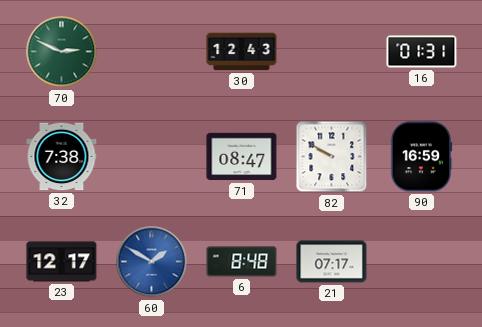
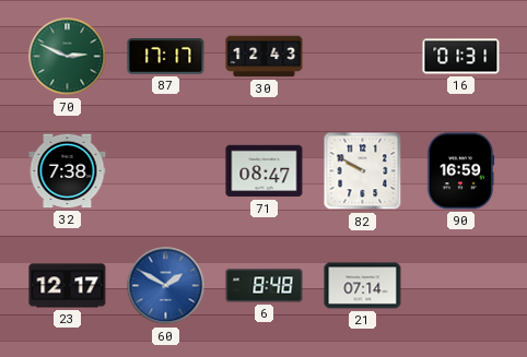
87: none -> 17:17 (166, 57)
21: 07:17 -> 07:14 (363, 286)
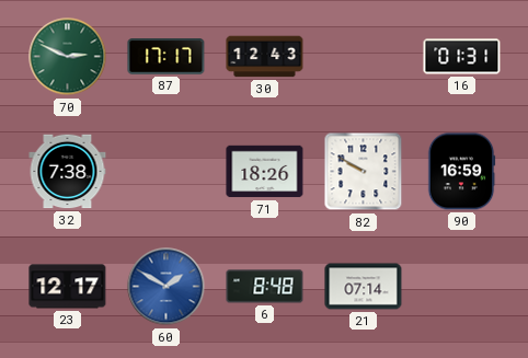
71: 08:47 -> 18:26 (265, 172)
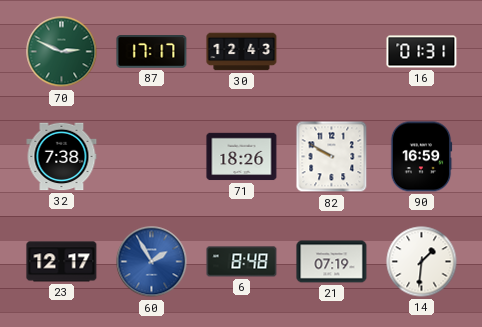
60: 1:50 -> 1:55 (152, 262)
21: 07:14 -> 07:19 (332, 262)
14: none -> 1:31 (422, 262)
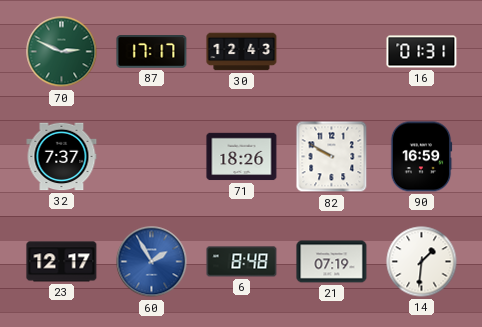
32: 7:38 -> 7:37 (62, 157)
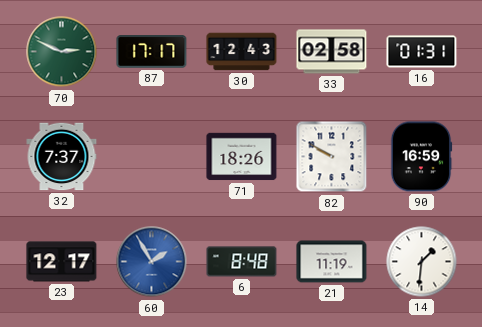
33: none -> 02:58 (332, 52)
21: 07:19 -> 11:19 (332, 262)
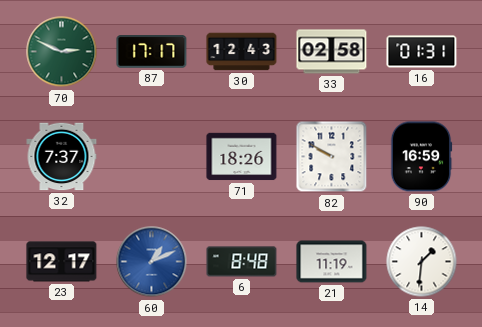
60: 1:55 -> 1:11 (152, 262)
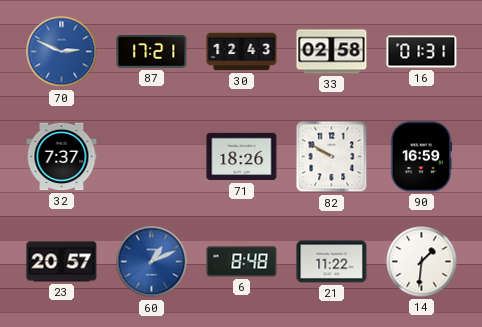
70 dial: green -> blue (62, 52)
87: 17:17 -> 17:21 (152, 52)
23: 12:17 -> 20:57 (62, 262)
21: 11:19 -> 11:22 (332, 262)
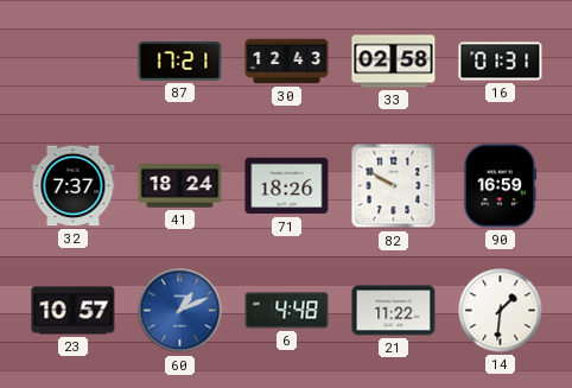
70: 2:49 -> none (62, 52)
41: none -> 18:24 (180, 186)
23: 20:57 -> 10:57 (74, 311)
6: 8:48 -> 4:48 (287, 311)
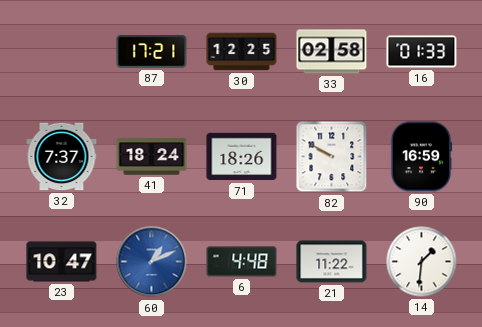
30: 12:43 -> 12:25 (242, 52)
16: 01:31 -> 01:33 (422, 52)
23: 10:57 -> 10:47 (62, 262)
